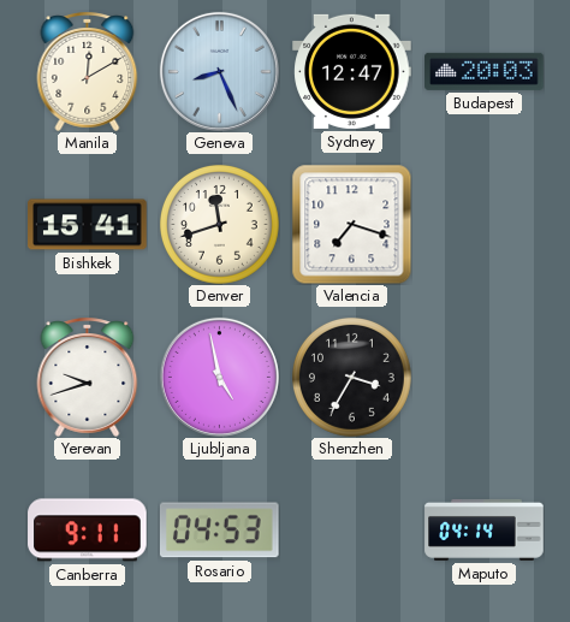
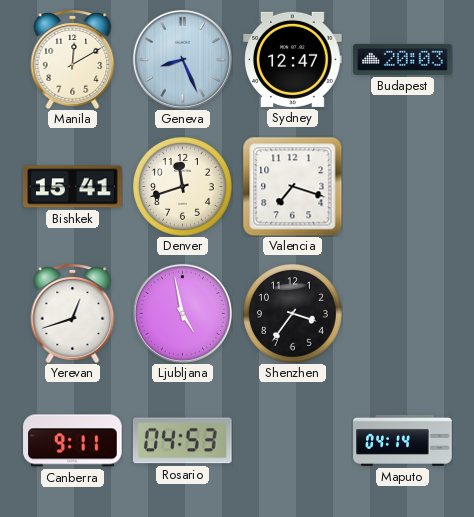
Yerevan: 9:42 -> 12:42 (73, 313)
Shenzhen: 3:35 -> 3:36 (292, 313)
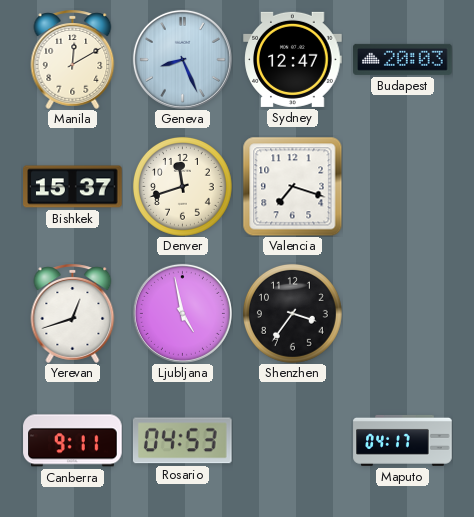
Bishkek: 15:41 -> 15:37 (73, 187)
Maputo: 04:14 -> 04:17 (403, 440)
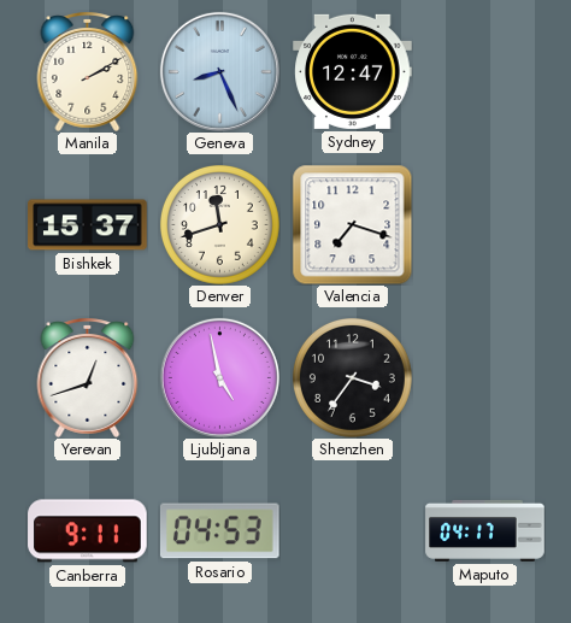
Manila: 12:10 -> 2:10 (88, 71)
Budapest: 20:03 -> none (403, 59)
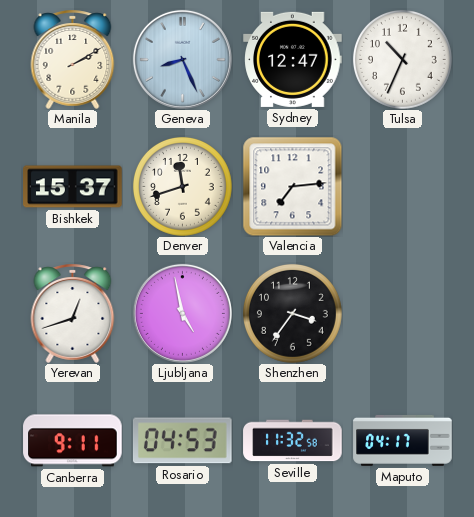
Tulsa: none -> 10:34 (402, 59)
Valencia: 7:18 -> 7:14 (292, 186)
Seville: none -> 11:32 (293, 441)
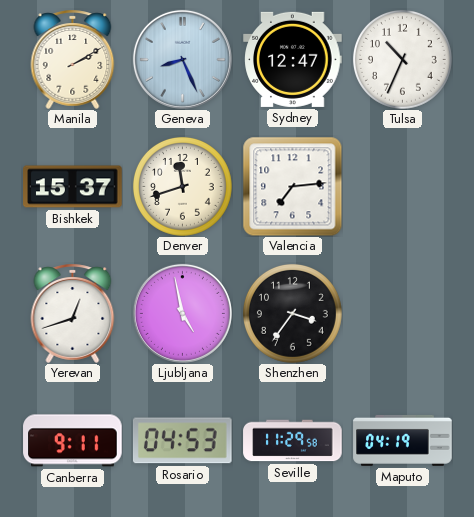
Seville: 11:32 -> 11:29 (293, 441)
Maputo: 04:17 -> 04:19 (403, 440)
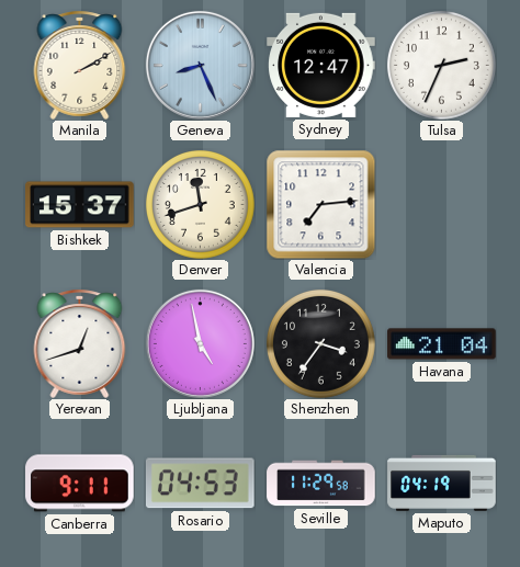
Tulsa: 10:34 -> 2:34 (441, 65)
Havana: none -> 21:04 (442, 344)
